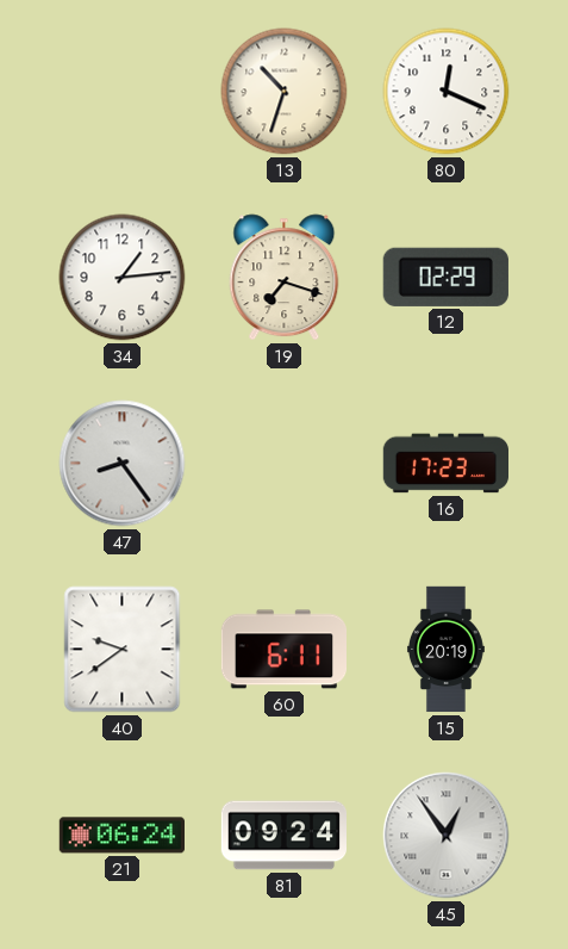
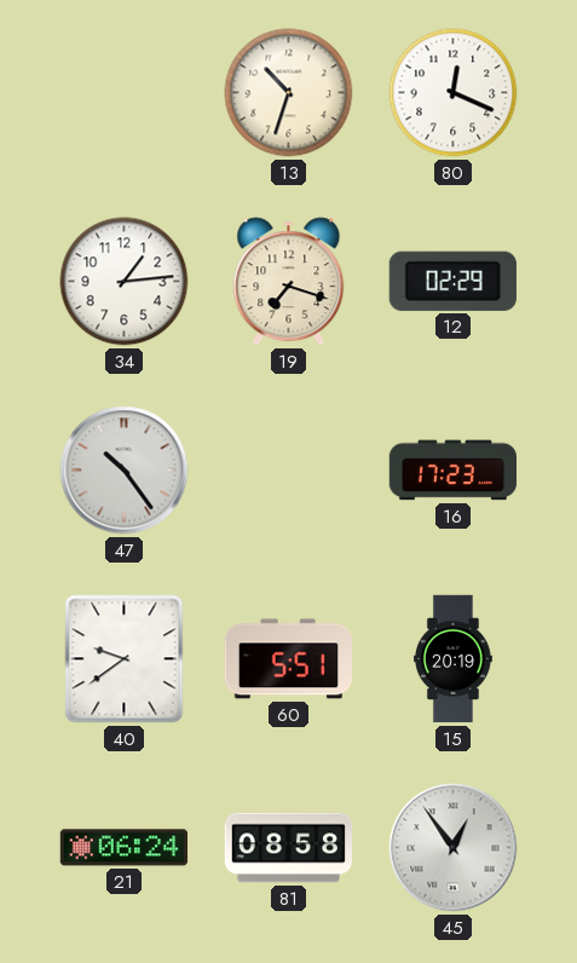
47: 8:24 -> 10:24 (125, 471)
60: 6:11 -> 5:51 (288, 659)
81: 09:24 -> 08:58 (288, 848)
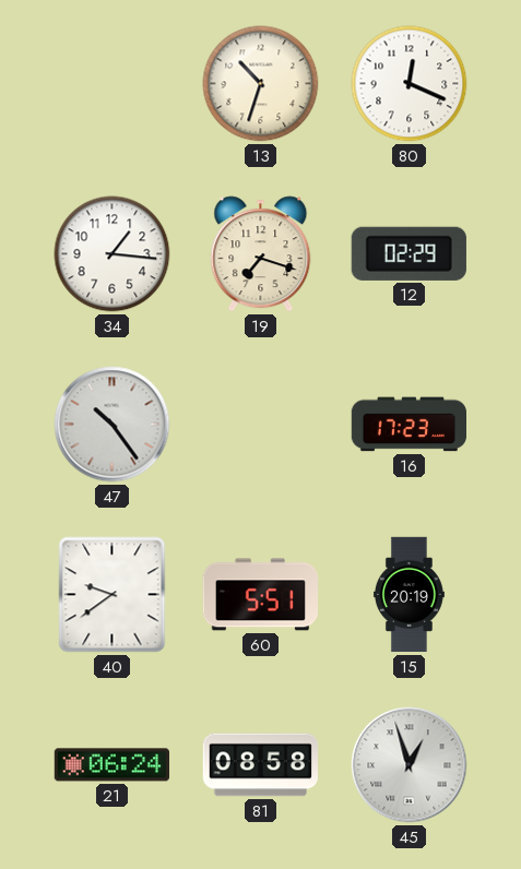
34: 1:14 -> 1:16 (113, 254)
45: 12:54 -> 12:57 (410, 765)
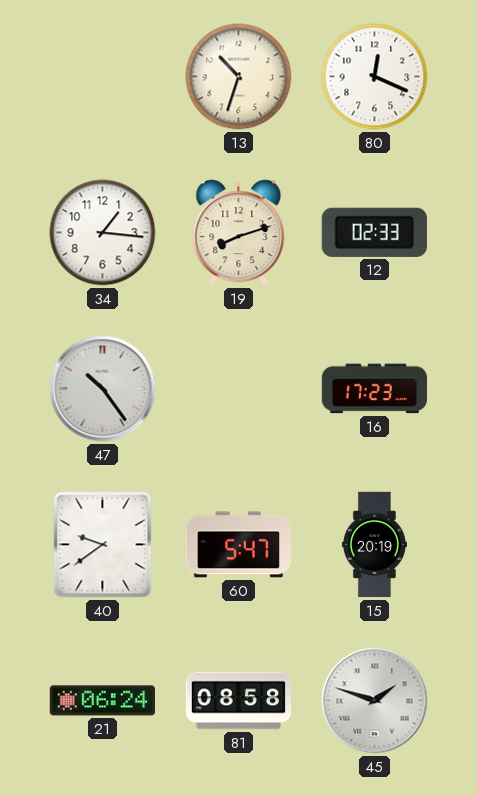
19: 7:18 -> 8:12 (239, 233)
12: 02:29 -> 02:33 (374, 232)
60: 5:51 -> 5:47 (238, 545)
45: 12:57 -> 1:48 (375, 701)
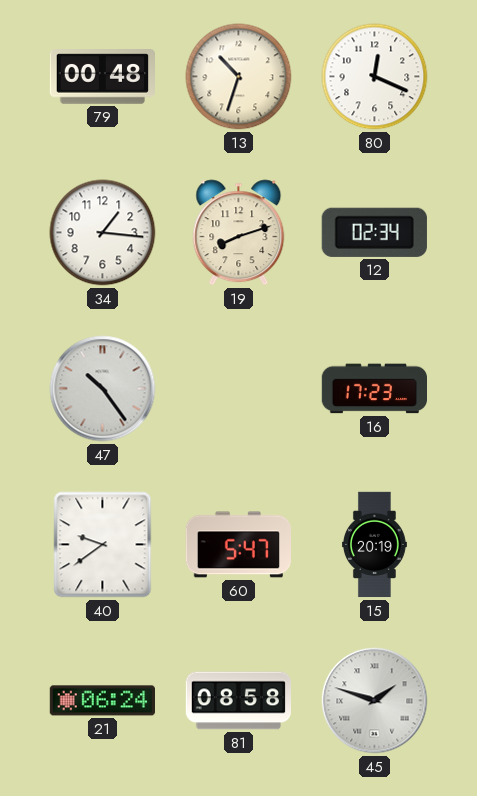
79: none -> 00:48 (102, 77)
12: 02:33 -> 02:34 (374, 232)
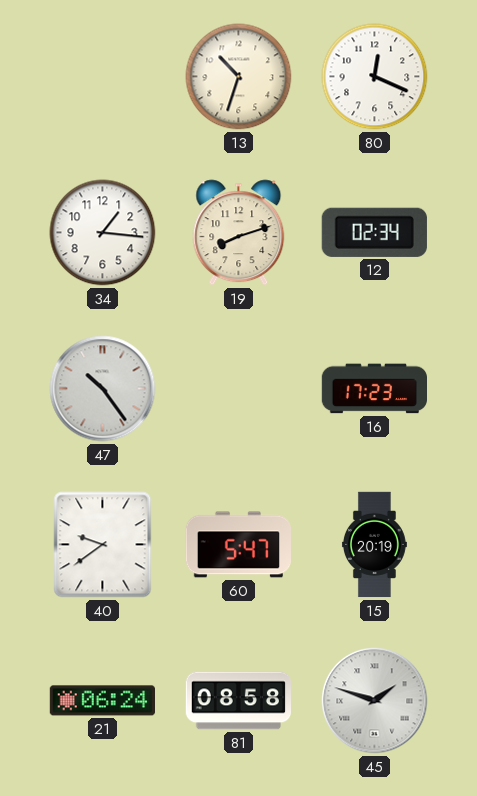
79: 00:48 -> none (102, 77)
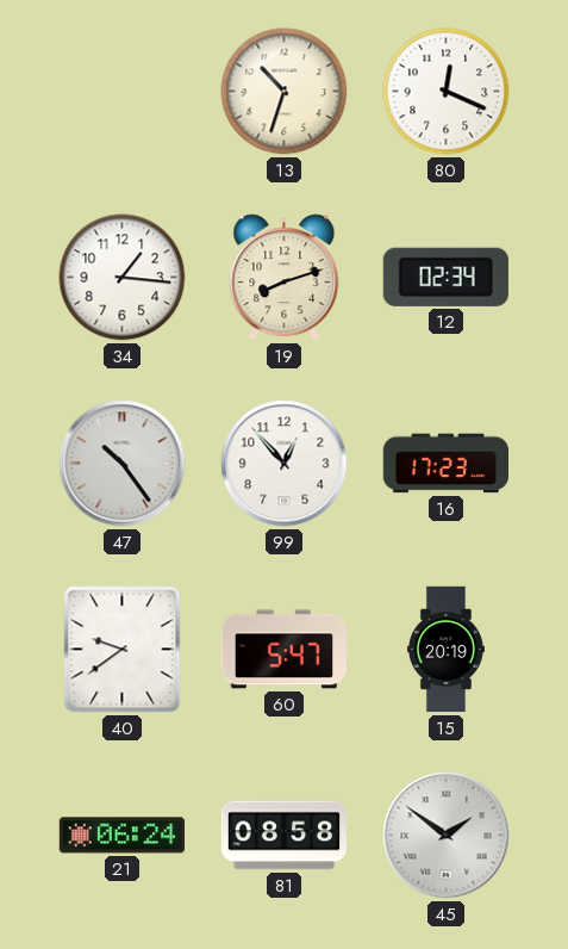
99: none -> 12:53 (285, 464)
45: 1:48 -> 1:51 (447, 836)
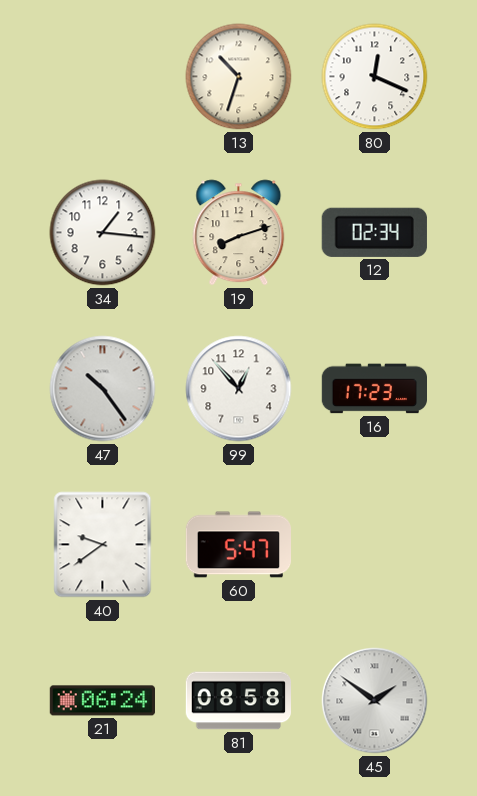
15: 20:19 -> none (445, 650)
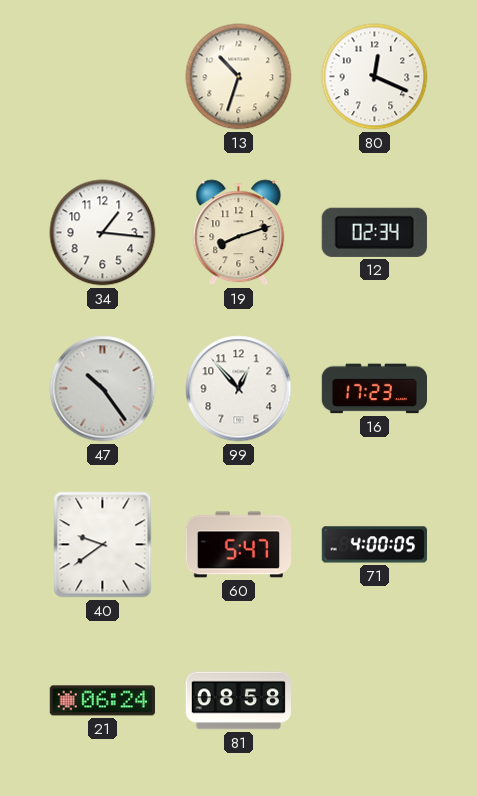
71: none -> 4:00 (374, 545)
45: 1:51 -> none (375, 701)
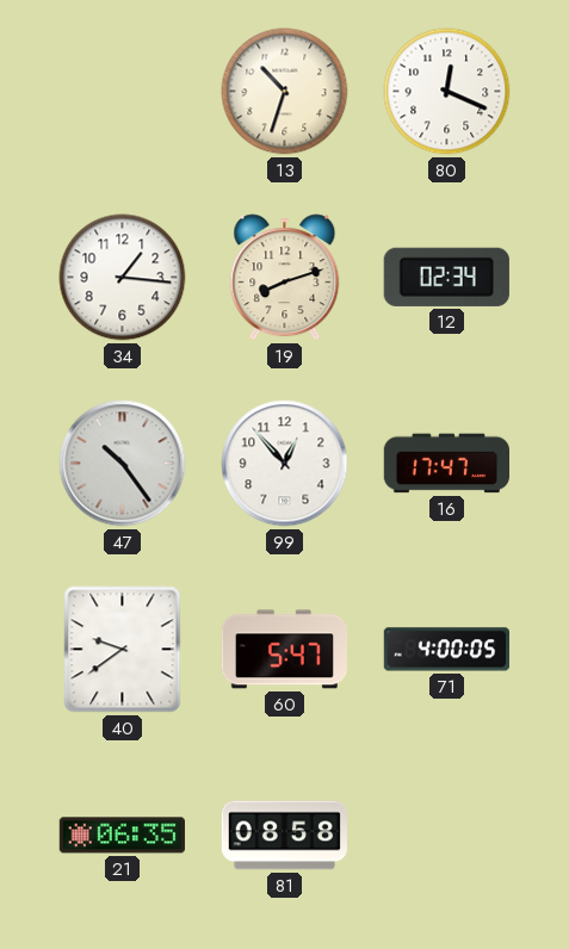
16: 17:23 -> 17:47 (446, 464)
21: 06:24 -> 06:35 (122, 836)
